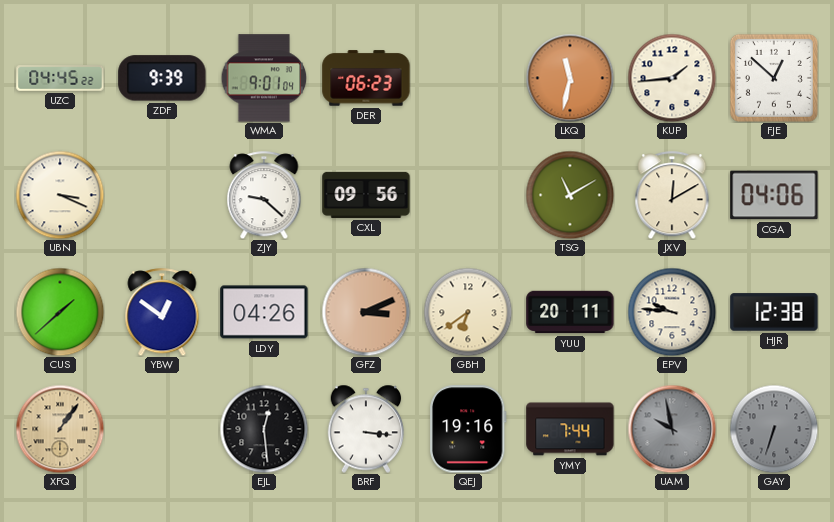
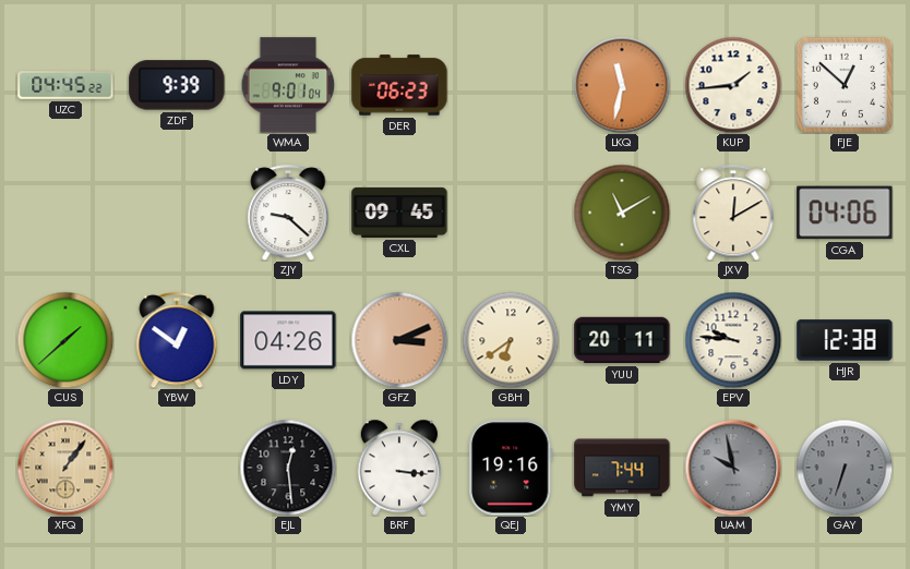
UBN: 3:19 -> none (60, 195)
CXL: 09:56 -> 09:45 (399, 213)
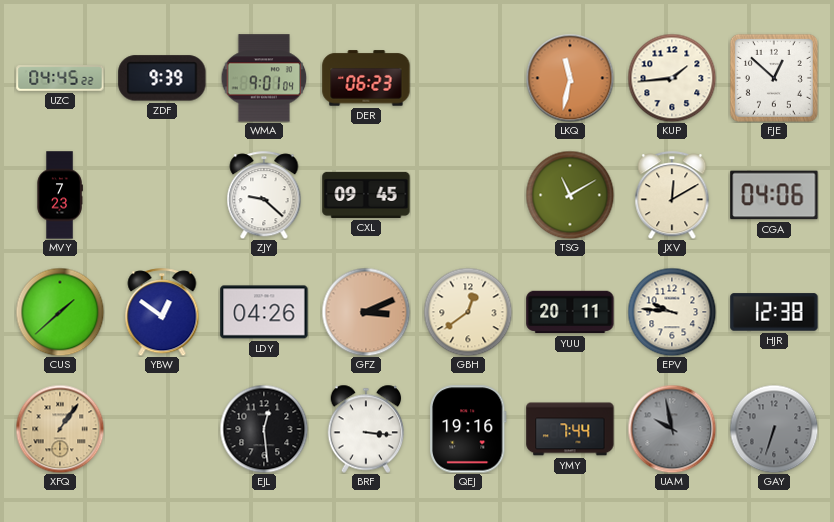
MVY: none -> 7:23 (60, 195)
GBH: 6:39 -> 12:39 (468, 312)
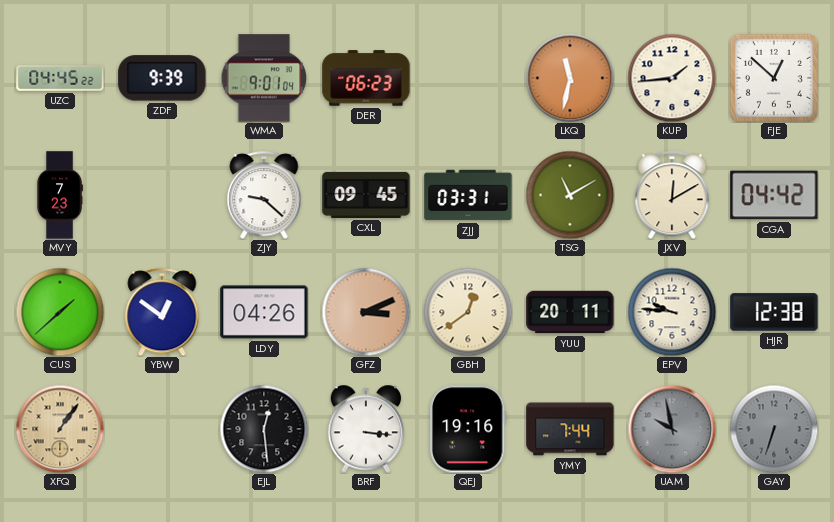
ZJJ: none -> 03:31 (468, 195)
CGA: 04:06 -> 04:42 (774, 195)
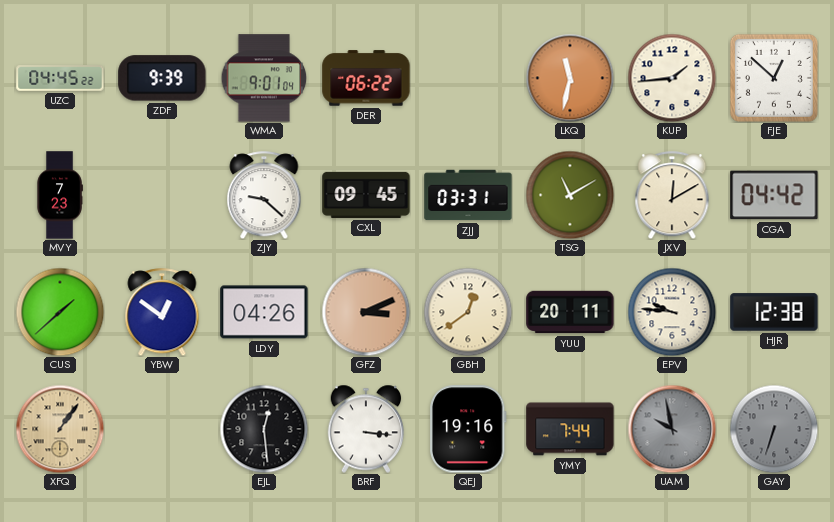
DER: 06:23 -> 06:22 (366, 78)
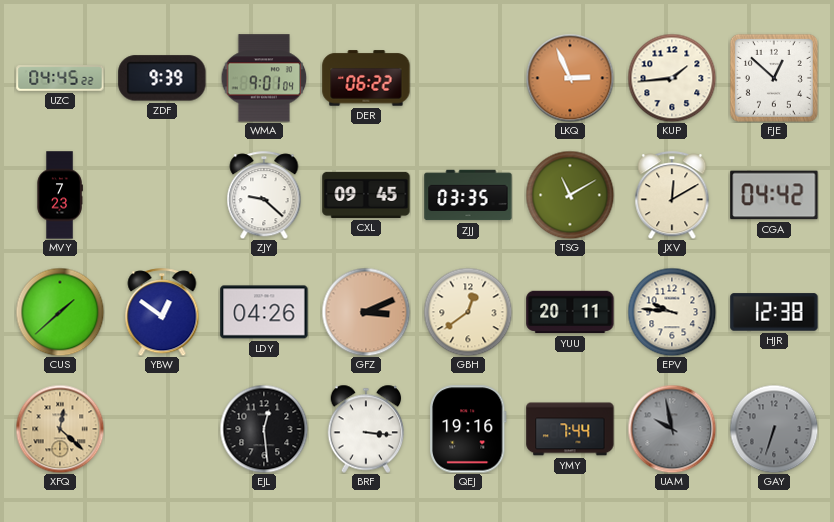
LKQ: 11:32 -> 2:56 (570, 78)
ZJJ: 03:31 -> 03:35 (468, 195)
XFQ: 1:06 -> 12:22 (60, 429)
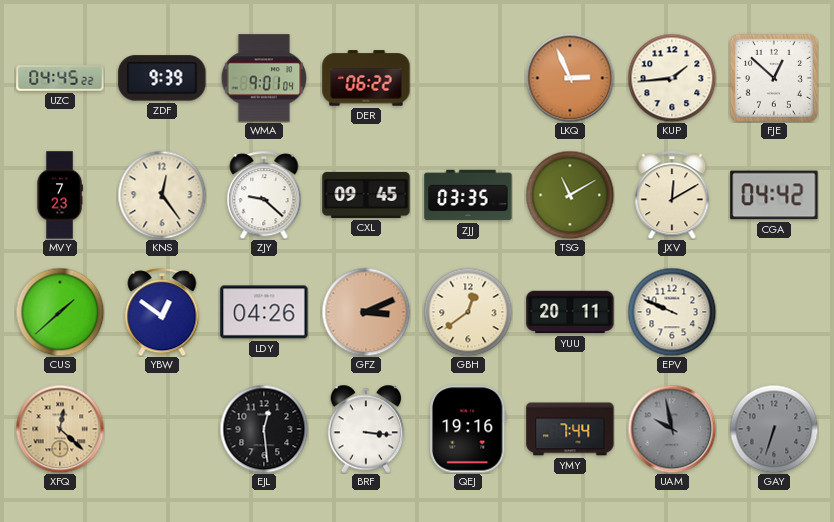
KNS: none -> 12:24 (162, 195)
EPV: 9:46 -> 9:49 (672, 312)
HJR: 12:38 -> none (774, 312)
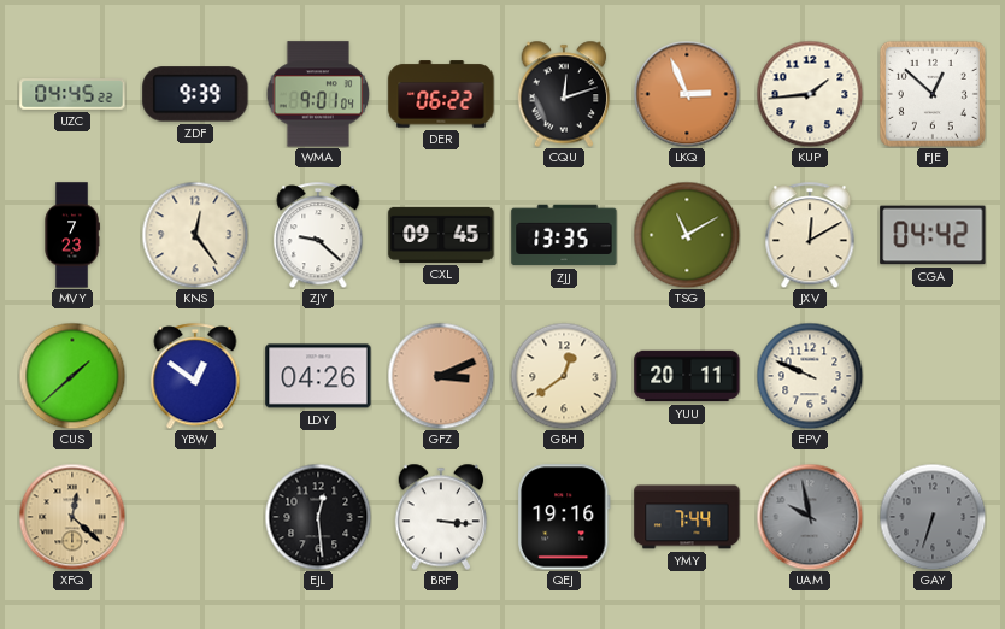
CQU: none -> 12:12 (564, 94)
ZJJ: 03:35 -> 13:35 (564, 235)
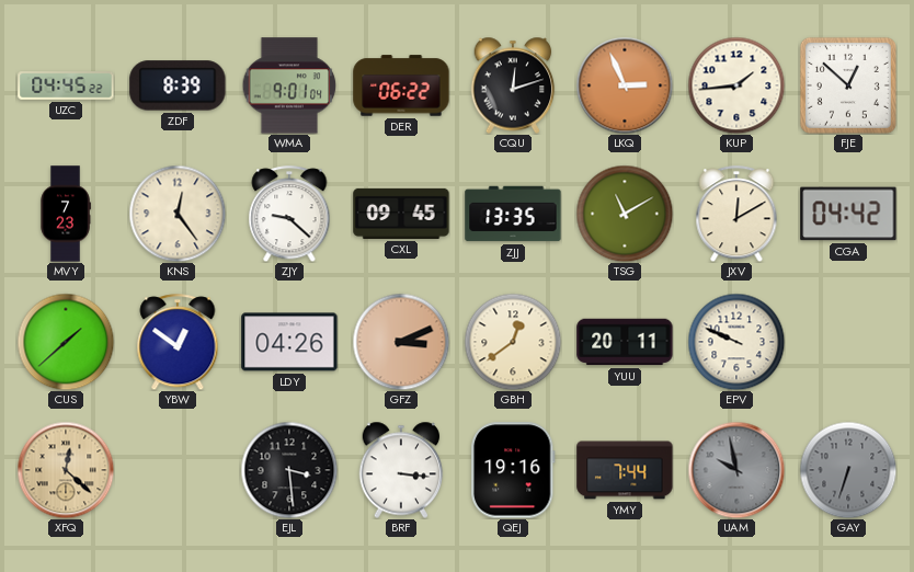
ZDF: 9:39 -> 8:39 (178, 85)
EJL: 12:29 -> 3:29 (289, 470)
